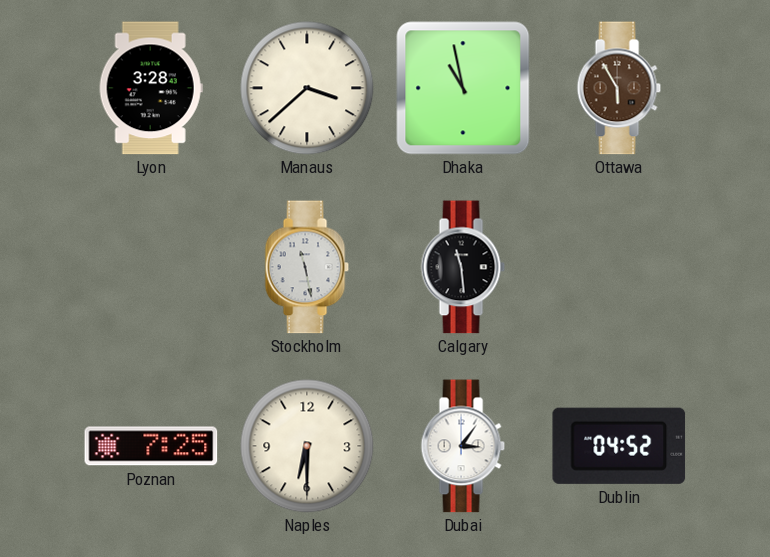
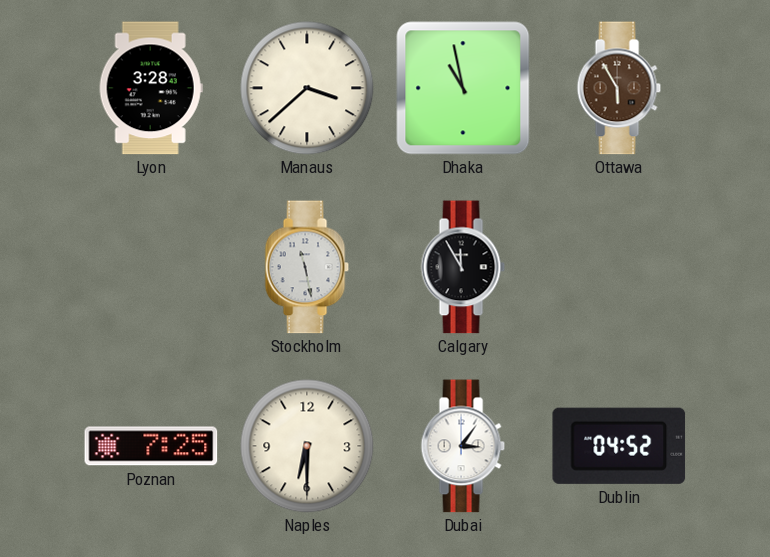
Calgary: 11:29 -> 11:55 (463, 267)
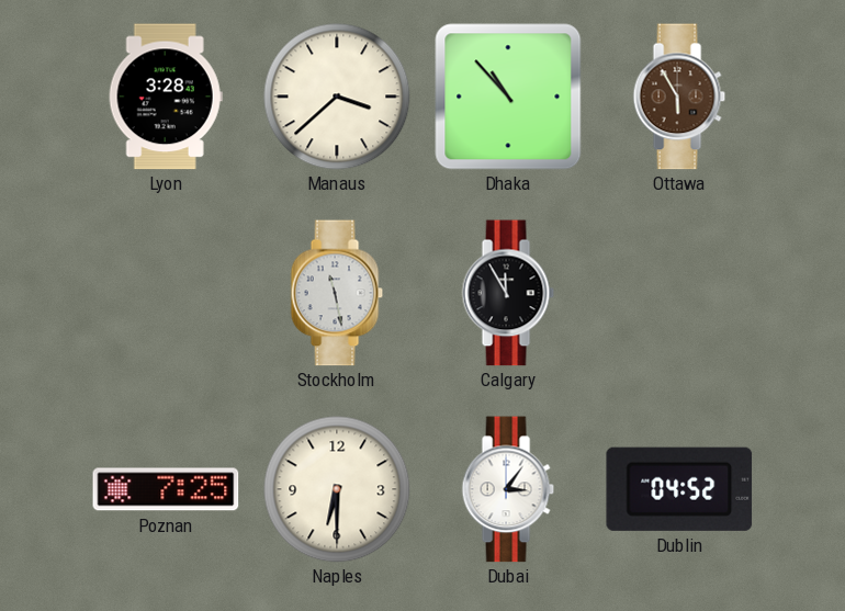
Dhaka: 10:58 -> 10:53 (508, 97)
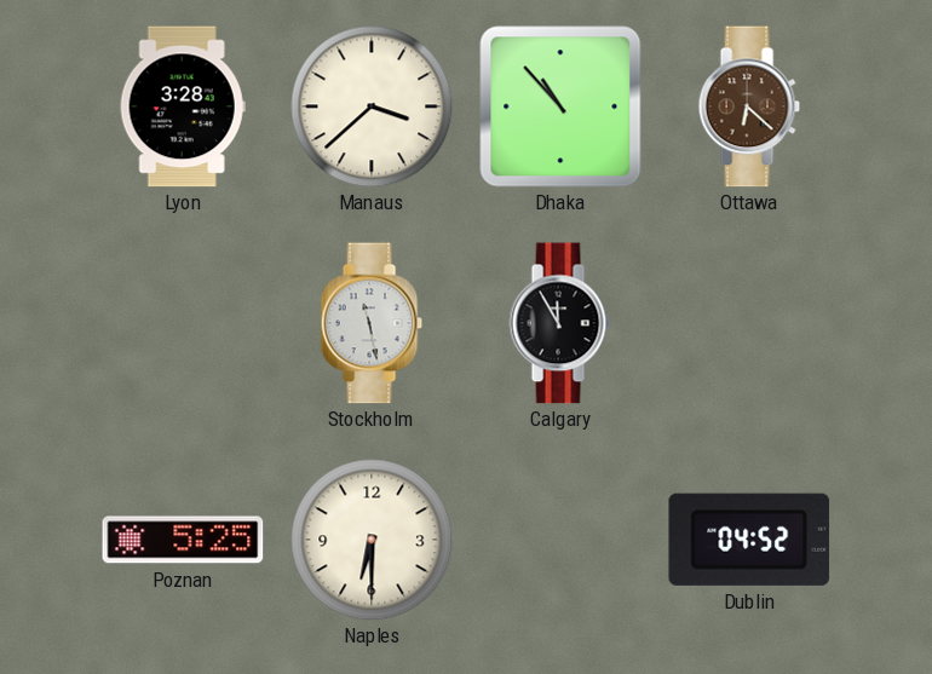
Ottawa: 5:55 -> 6:22 (749, 106)
Poznan: 7:25 -> 5:25 (183, 540)
Dubai: 3:06 -> none (508, 489)
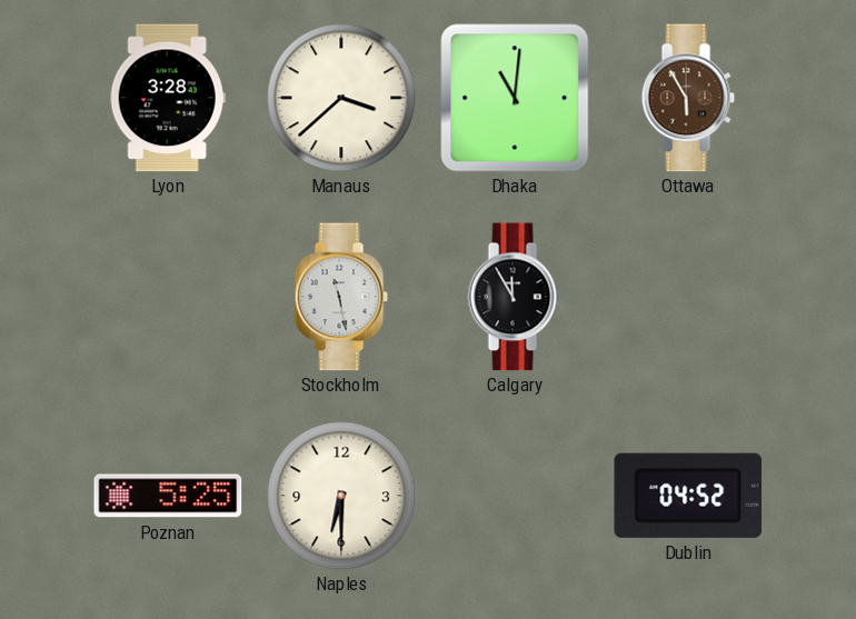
Dhaka: 10:53 -> 11:01 (515, 98)
Ottawa: 6:22 -> 5:55 (688, 98)
